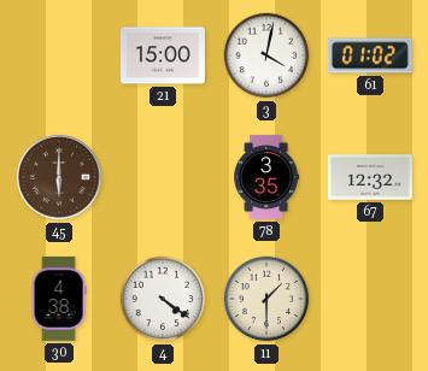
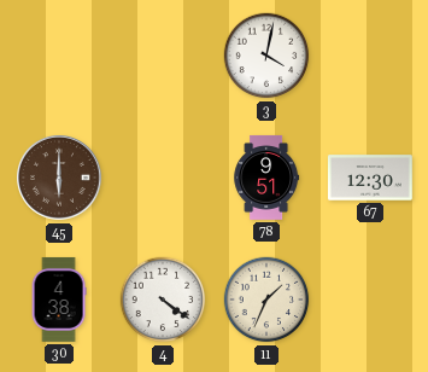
21: 15:00 -> none (163, 55)
61: 01:02 -> none (370, 55)
78: 3:35 -> 9:51 (266, 178)
67: 12:32 -> 12:30 (370, 178)
11: 1:30 -> 1:34 (266, 300)
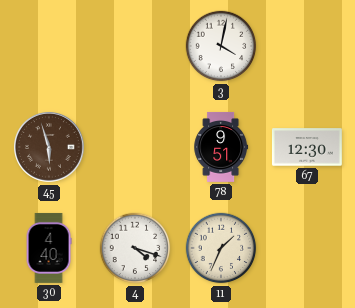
45: 6:00 -> 5:57 (50, 148)
30: 4:38 -> 4:40 (49, 248)
4: 4:21 -> 4:18 (135, 248)
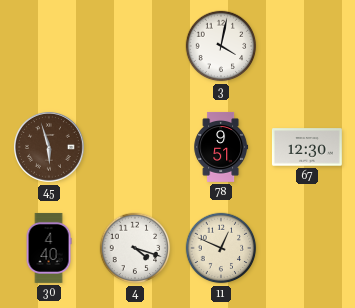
11: 1:34 -> 12:49 (221, 248)
